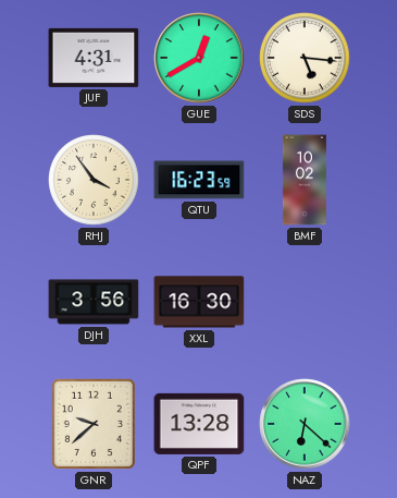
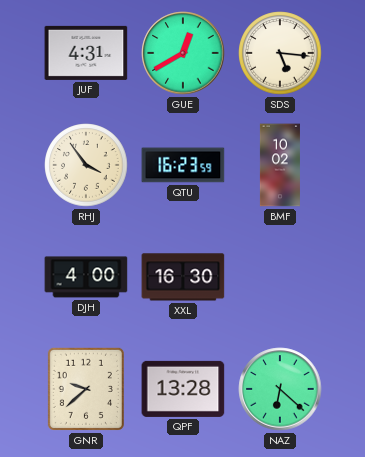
DJH: 3:56 -> 4:00 (86, 277)
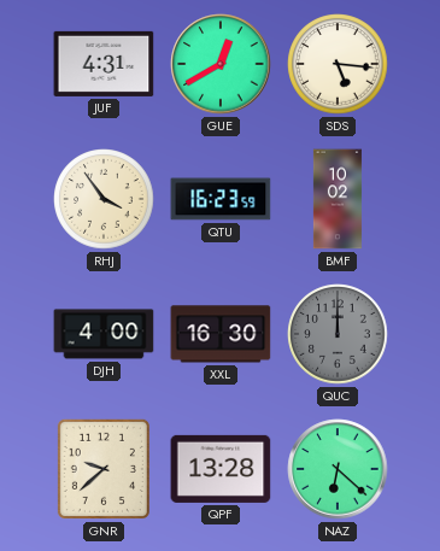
QUC: none -> 12:00 (338, 334)
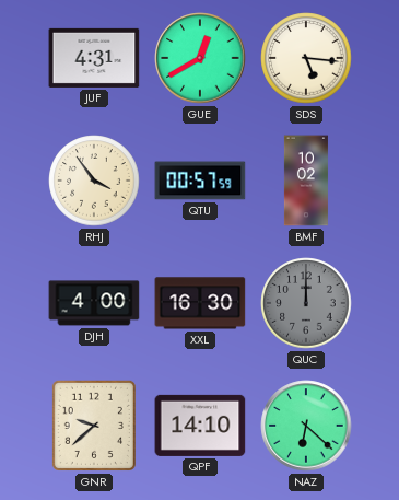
QTU: 16:23 -> 00:57 (200, 181)
QPF: 13:28 -> 14:10 (200, 426)
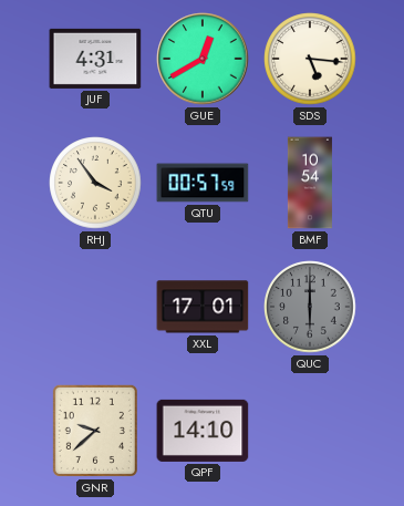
BMF: 10:02 -> 10:54 (310, 183)
DJH: 4:00 -> none (94, 303)
XXL: 16:30 -> 17:01 (203, 307)
QUC: 12:00 -> 6:00 (310, 307)
NAZ: 6:22 -> none (306, 426)
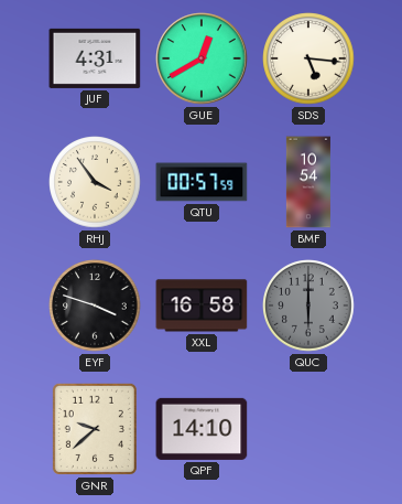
EYF: none -> 3:48 (95, 305)
XXL: 17:01 -> 16:58 (202, 305)
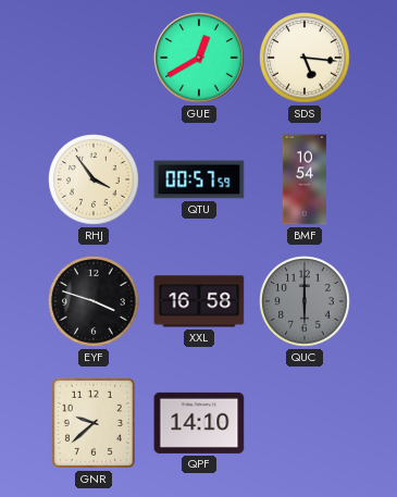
JUF: 4:31 -> none (95, 58)
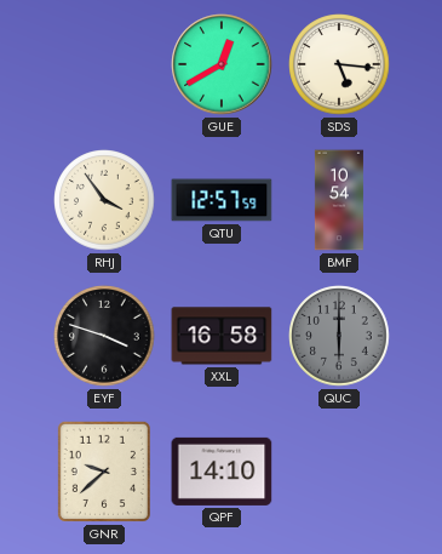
QTU: 00:57 -> 12:57 (222, 200)
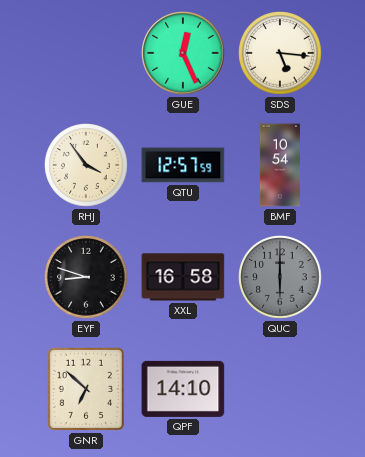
GUE: 12:40 -> 12:26 (183, 53)
EYF: 3:48 -> 8:48 (86, 277)
GNR: 9:38 -> 6:52 (86, 389)
